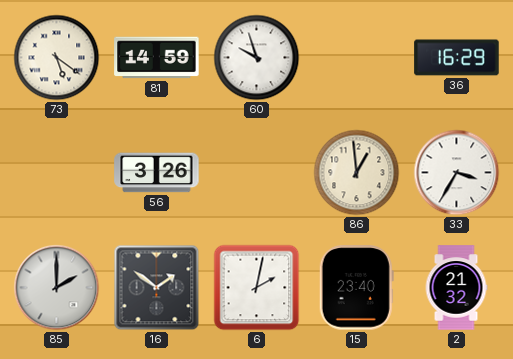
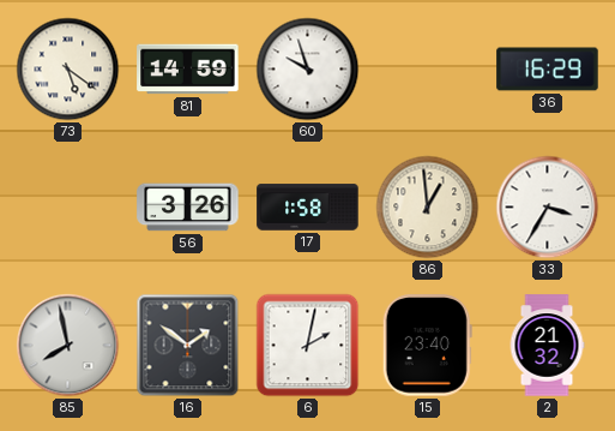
17: none -> 1:58 (308, 208)
85: 2:00 -> 7:58 (68, 346)
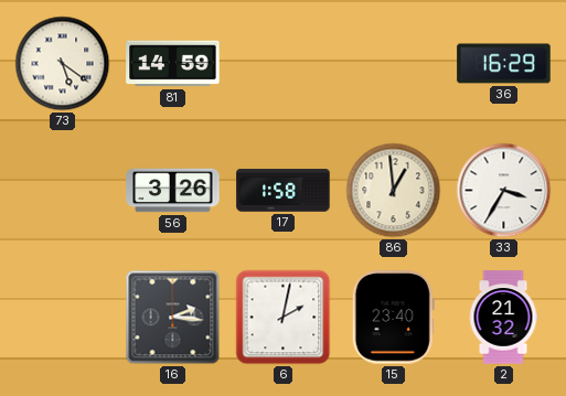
60: 9:57 -> none (308, 70)
85: 7:58 -> none (68, 346)
16: 1:51 -> 2:16 (173, 318)
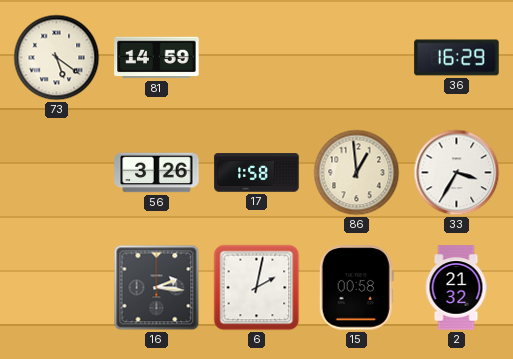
15: 23:40 -> 00:58 (356, 288)
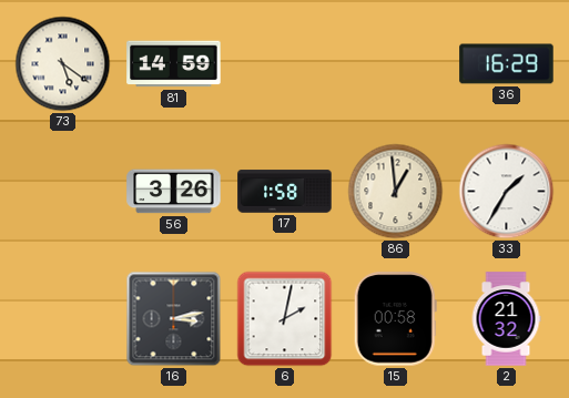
33: 3:35 -> 1:35 (507, 192)
16: 2:16 -> 3:13 (174, 319)
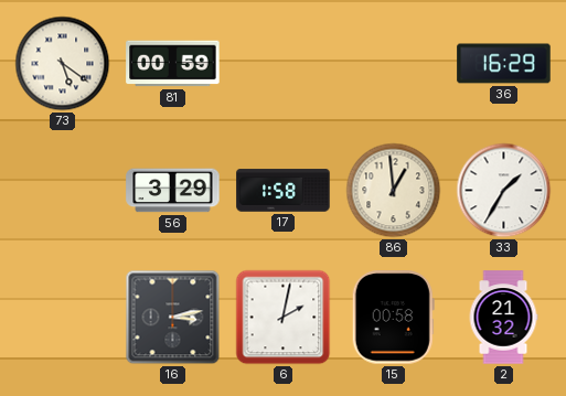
81: 14:59 -> 00:59 (173, 64)
56: 3:26 -> 3:29 (173, 191)
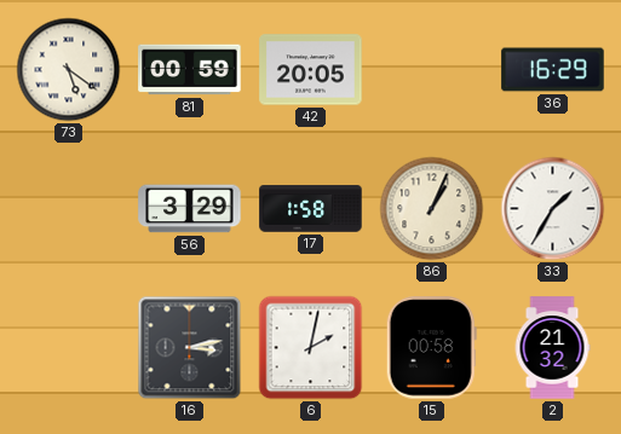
42: none -> 20:05 (311, 70)
86: 12:59 -> 1:04 (432, 209)
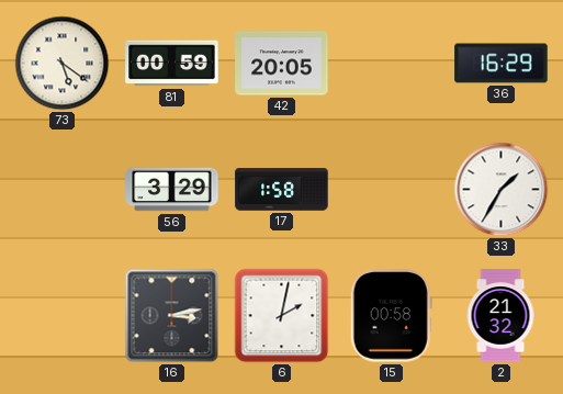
86: 1:04 -> none (432, 209)
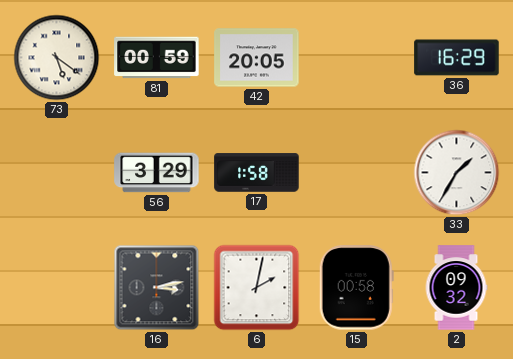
2: 21:32 -> 09:32 (456, 288)
